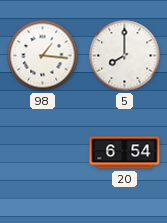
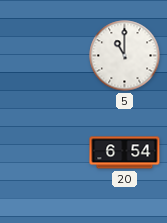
98: 1:16 -> none (43, 56)
5: 8:00 -> 11:00 (125, 56)
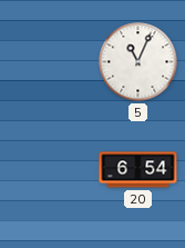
5: 11:00 -> 11:04 (138, 62)
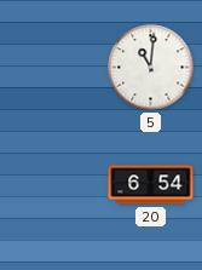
5: 11:04 -> 11:01 (151, 68)
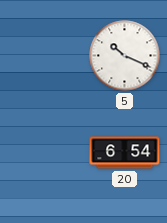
5: 11:01 -> 10:19 (125, 56)
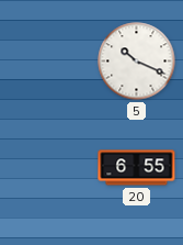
20: 6:54 -> 6:55 (137, 168)
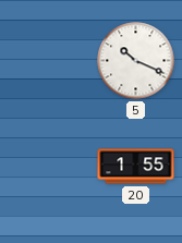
20: 6:55 -> 1:55 (136, 167)
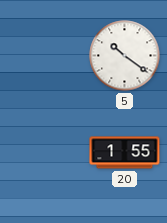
5: 10:19 -> 10:21 (125, 56)
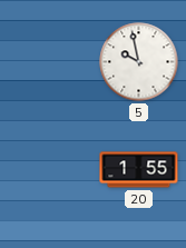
5: 10:21 -> 9:58 (139, 62)
